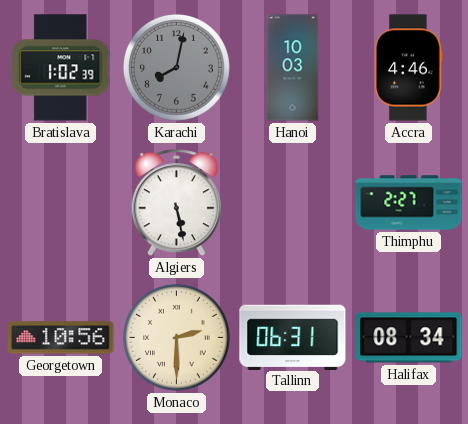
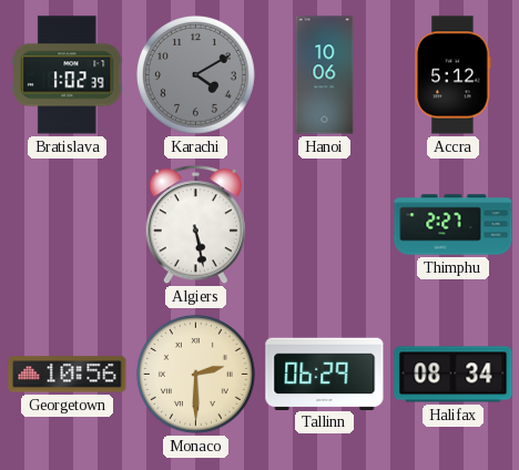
Karachi: 8:02 -> 4:10 (196, 75)
Hanoi: 10:03 -> 10:06 (325, 75)
Accra: 4:46 -> 5:12 (454, 75)
Tallinn: 06:31 -> 06:29 (325, 374)
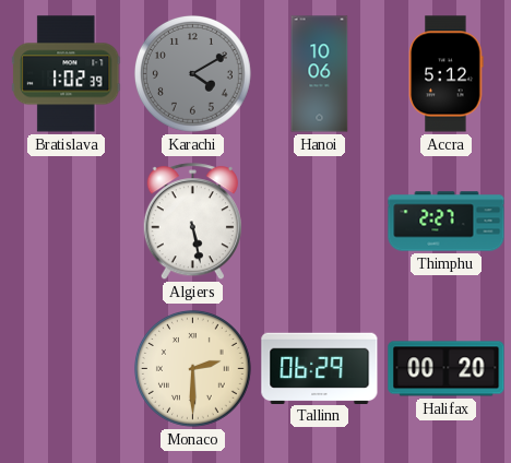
Georgetown: 10:56 -> none (68, 375)
Halifax: 08:34 -> 00:20 (447, 369)
